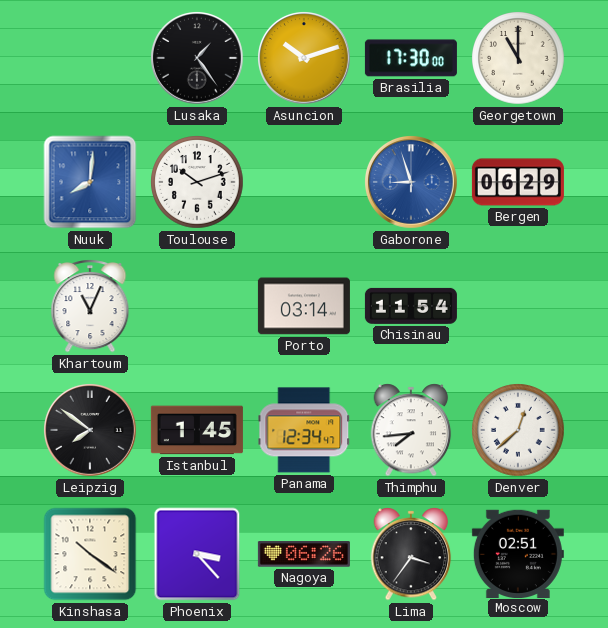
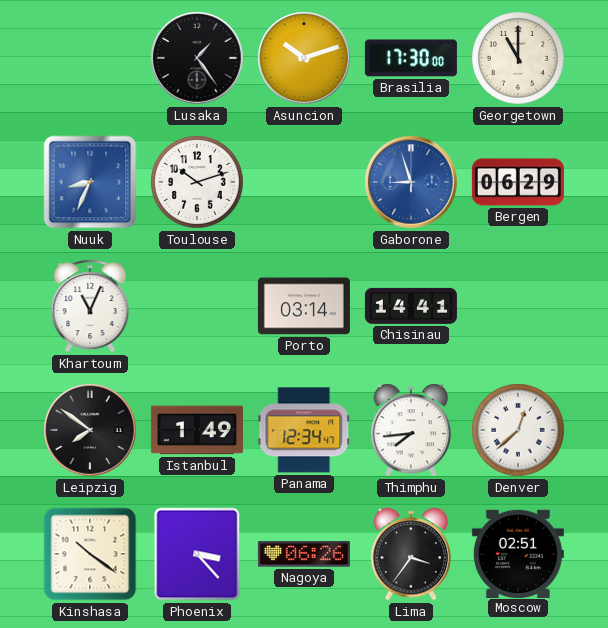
Nuuk: 8:01 -> 8:34 (90, 182)
Chisinau: 11:54 -> 14:41 (411, 306)
Istanbul: 1:45 -> 1:49 (197, 430)
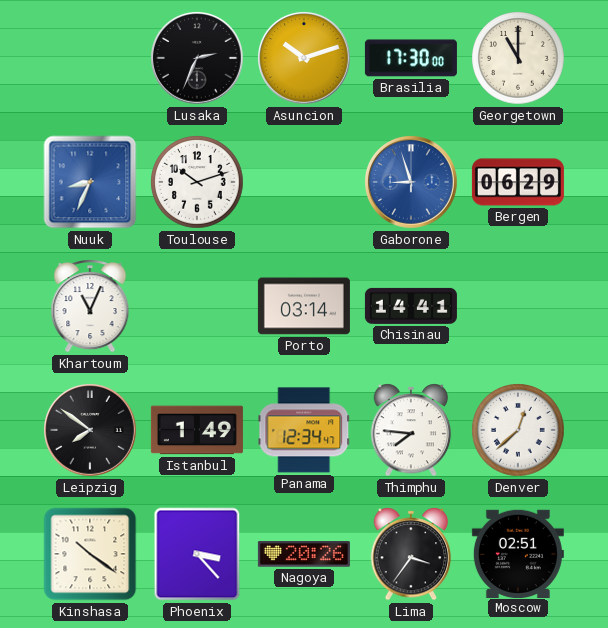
Lusaka: 1:24 -> 2:34 (198, 59)
Thimphu: 7:44 -> 7:46 (411, 430)
Nagoya: 06:26 -> 20:26 (304, 554)
